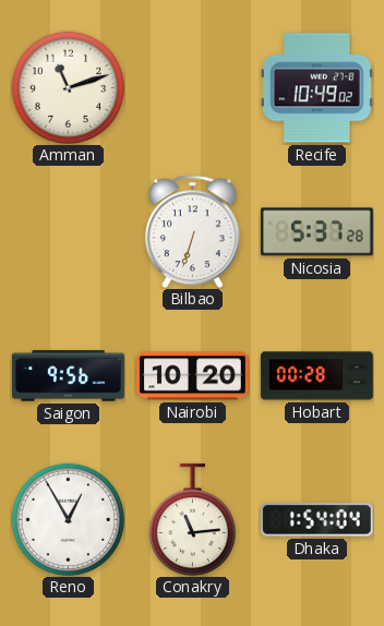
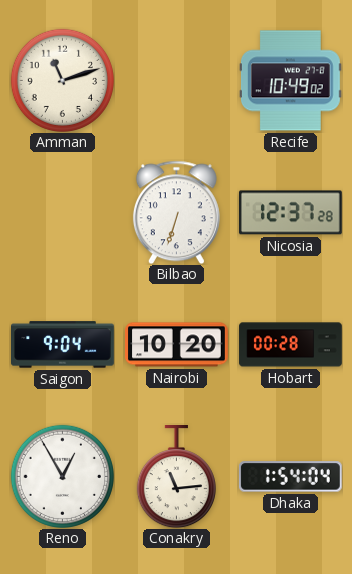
Nicosia: 5:37 -> 12:37 (290, 213)
Saigon: 9:56 -> 9:04 (63, 345)
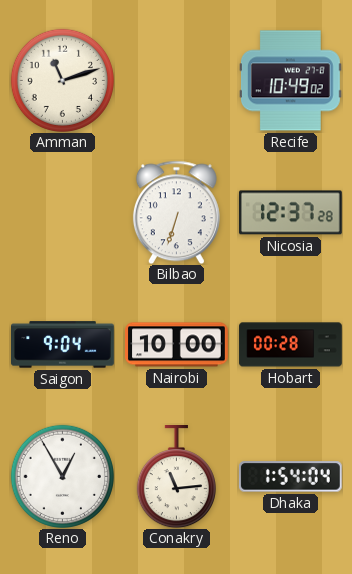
Nairobi: 10:20 -> 10:00 (177, 345)
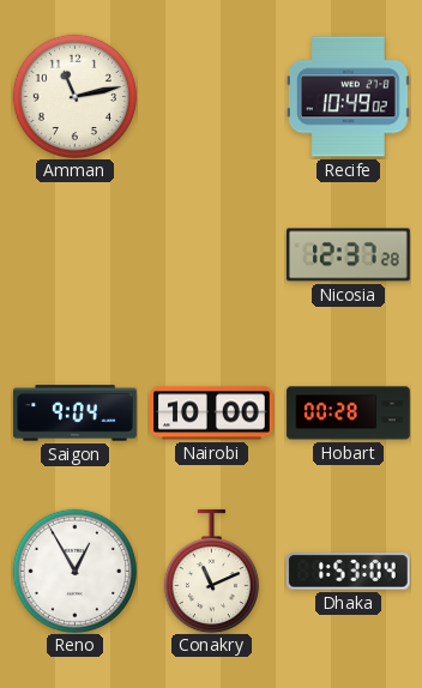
Amman: 11:12 -> 11:13 (74, 96)
Bilbao: 6:33 -> none (176, 212)
Conakry: 11:14 -> 11:11 (211, 572)
Dhaka: 1:54 -> 1:53 (348, 572)
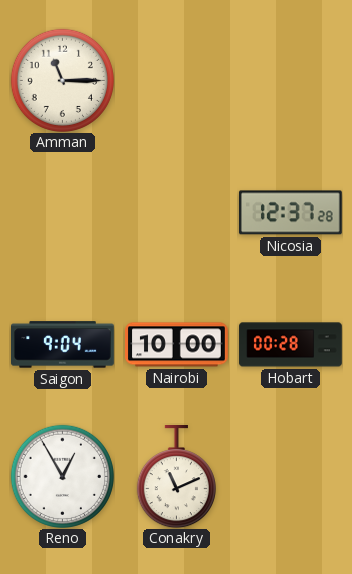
Amman: 11:13 -> 11:15 (62, 80)
Recife: 10:49 -> none (348, 97)
Dhaka: 1:53 -> none (348, 572)
